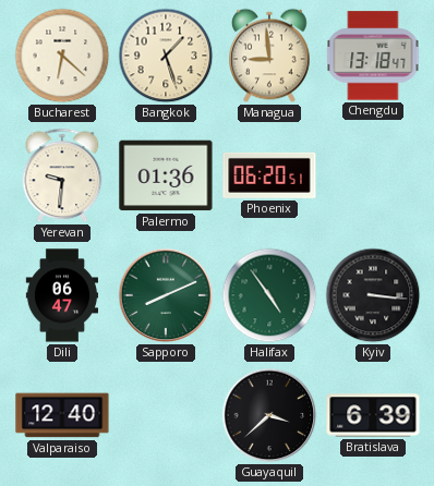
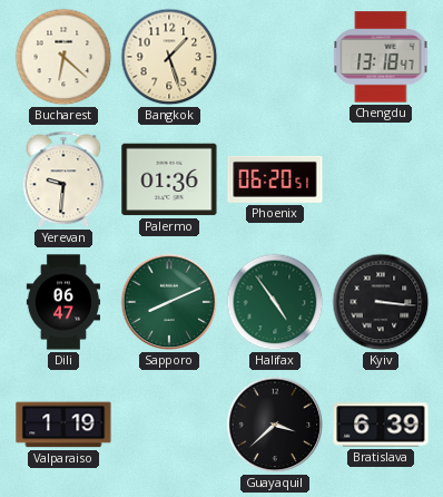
Managua: 8:59 -> none (269, 56)
Valparaiso: 12:40 -> 1:19 (63, 425)
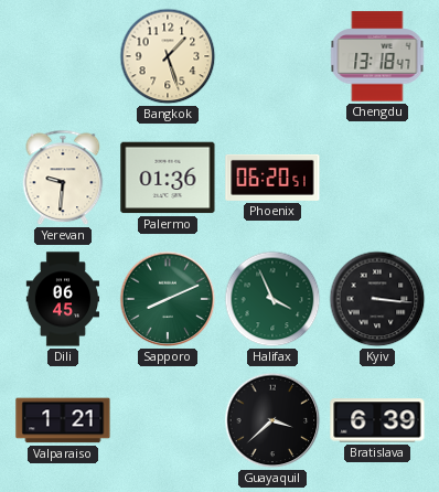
Bucharest: 6:22 -> none (63, 57)
Dili: 06:47 -> 06:45 (62, 299)
Halifax: 4:54 -> 3:56 (272, 299)
Valparaiso: 1:19 -> 1:21 (63, 420)
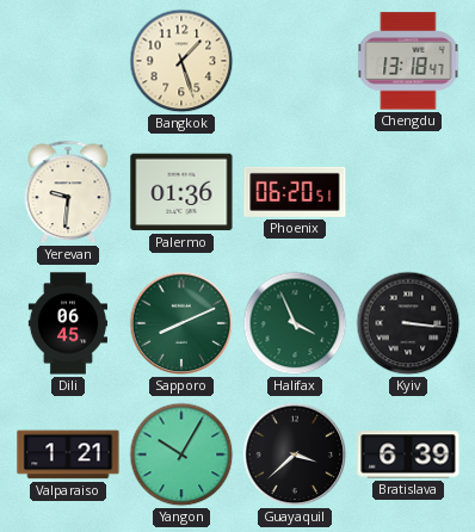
Yangon: none -> 10:05 (181, 454)
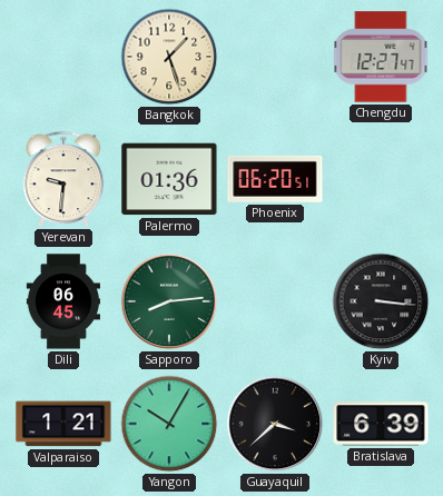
Chengdu: 13:18 -> 12:27 (381, 57)
Sapporo: 8:11 -> 8:14 (169, 301)
Halifax: 3:56 -> none (295, 323)
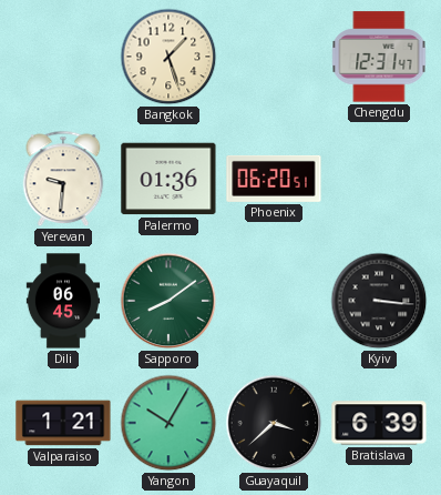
Chengdu: 12:27 -> 12:31 (379, 57)
Sapporo: 8:14 -> 8:09 (168, 301)
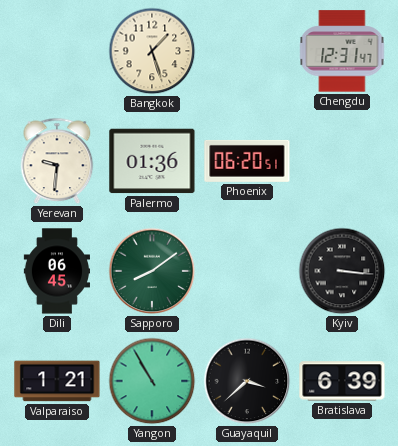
Yangon: 10:05 -> 10:55 (152, 381)
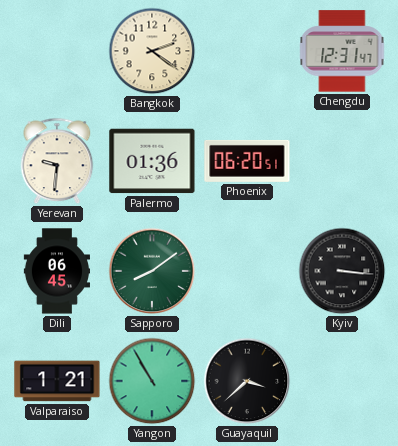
Bangkok: 1:27 -> 2:21 (152, 51)
Bratislava: 6:39 -> none (342, 381)
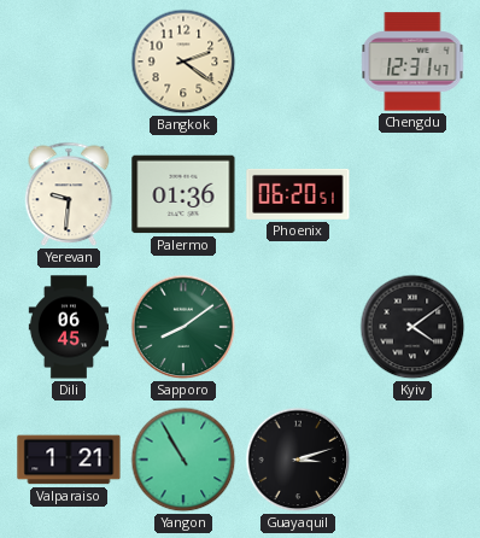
Kyiv: 3:16 -> 4:09 (412, 327)
Guayaquil: 3:38 -> 3:12 (298, 460)
